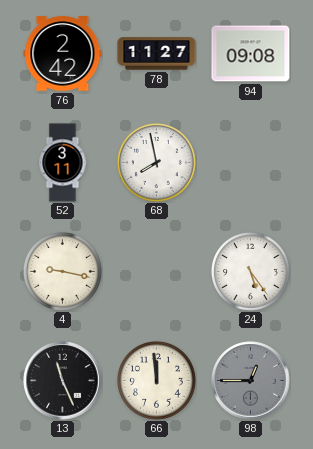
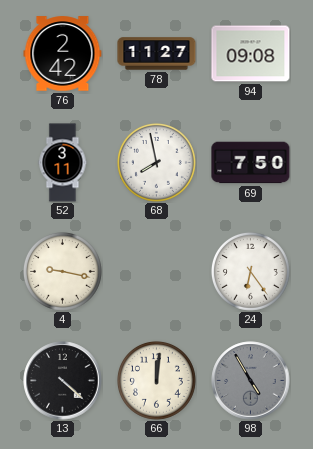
69: none -> 7:50 (251, 163)
24: 5:24 -> 6:24 (250, 271)
13: 11:26 -> 4:22 (63, 381)
66: 11:59 -> 12:01 (156, 380)
98: 12:45 -> 4:55 (251, 381)
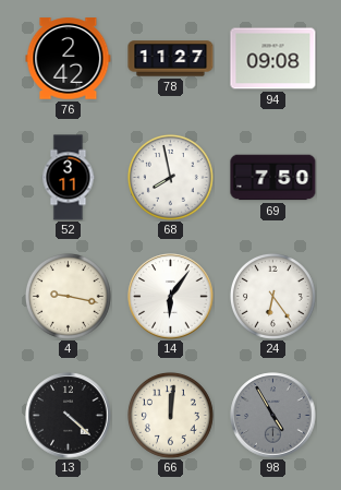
14: none -> 6:06 (171, 297)
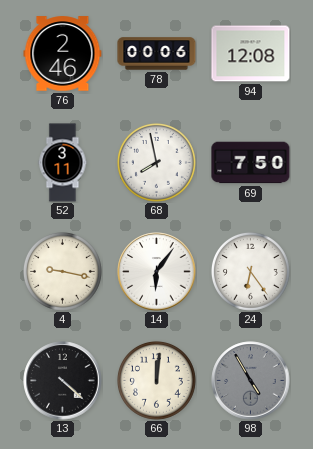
76: 2:42 -> 2:46 (63, 54)
78: 11:27 -> 00:06 (157, 54)
94: 09:08 -> 12:08 (251, 54)
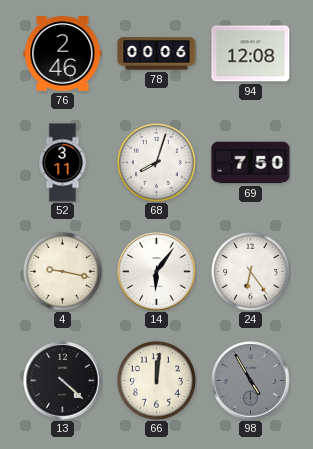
68: 7:58 -> 8:03 (156, 162)
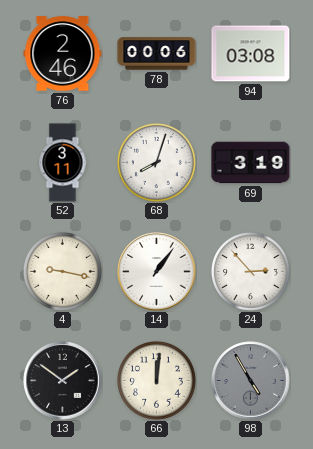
94: 12:08 -> 03:08 (251, 54)
69: 7:50 -> 3:19 (251, 163)
14: 6:06 -> 1:06 (157, 272)
24: 6:24 -> 2:53 (250, 271)
13: 4:22 -> 1:51 (63, 381)
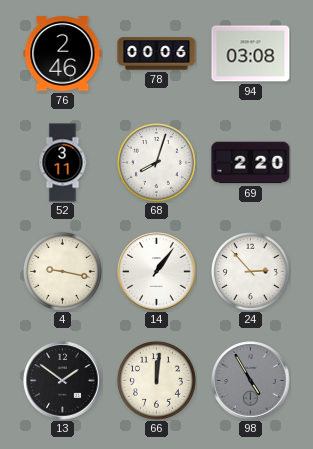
69: 3:19 -> 2:20 (251, 163)
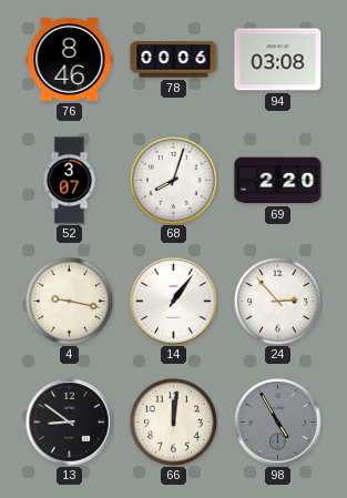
76: 2:46 -> 8:46 (70, 60)
52: 3:11 -> 3:07 (70, 181)
13: 1:51 -> 8:51 (70, 423)
